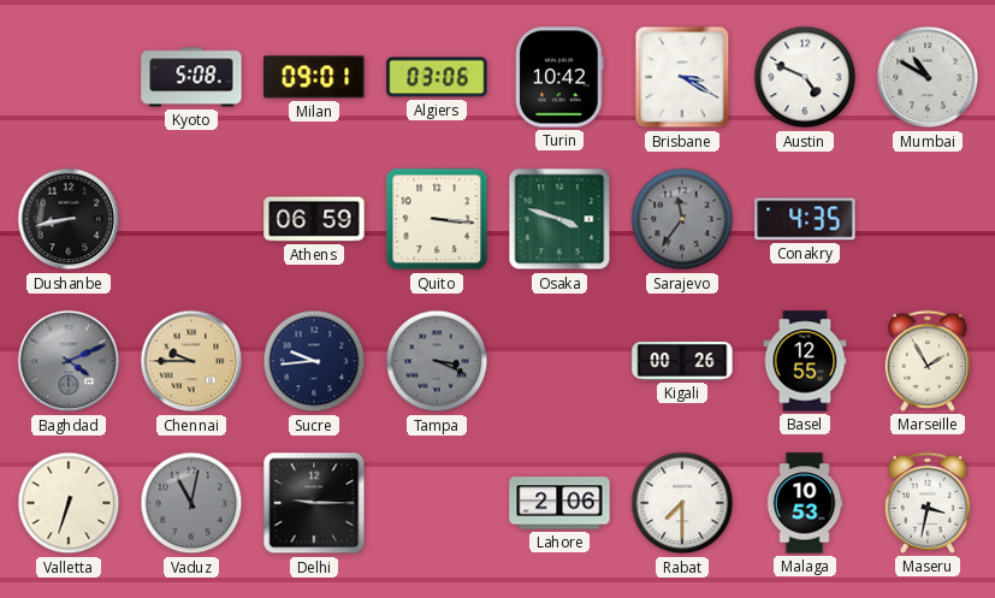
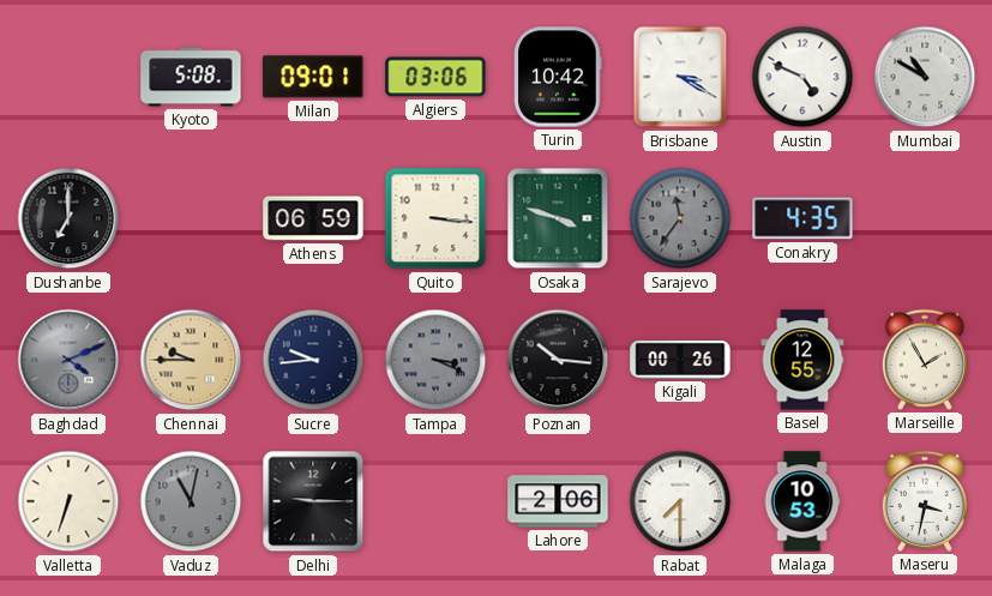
Dushanbe: 8:43 -> 7:00 (68, 218)
Poznan: none -> 10:16 (558, 360)
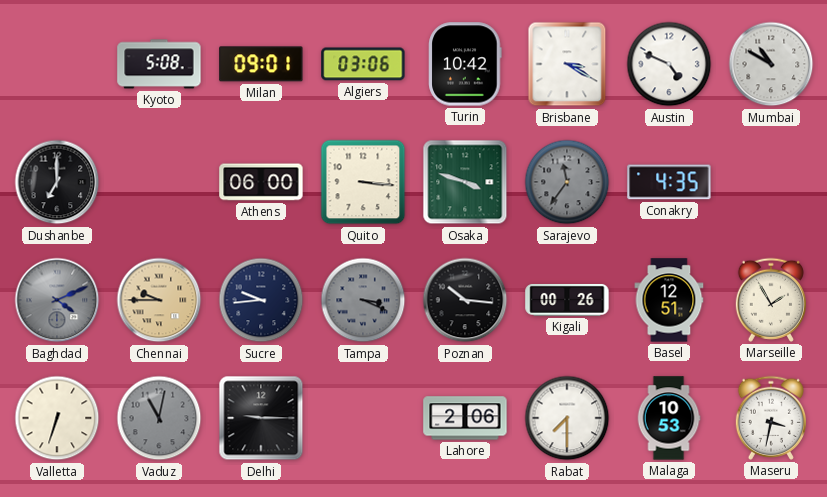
Athens: 06:59 -> 06:00 (261, 182)
Basel: 12:55 -> 12:51 (669, 300)
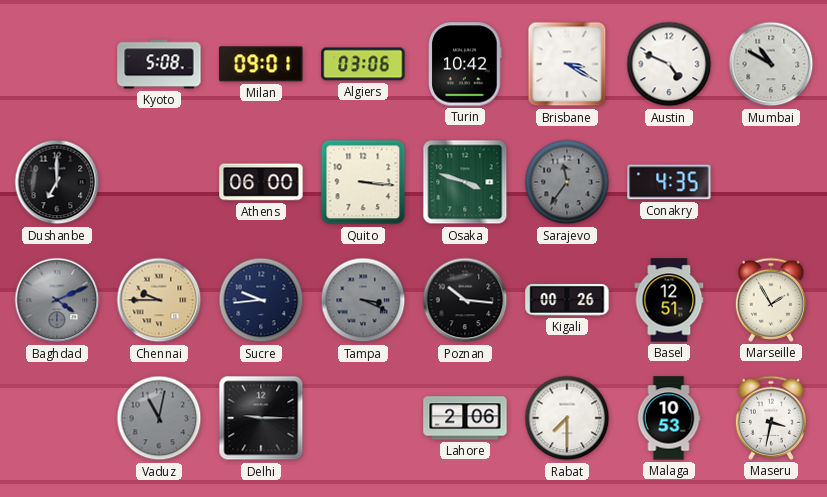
Valletta: 6:33 -> none (57, 418)
